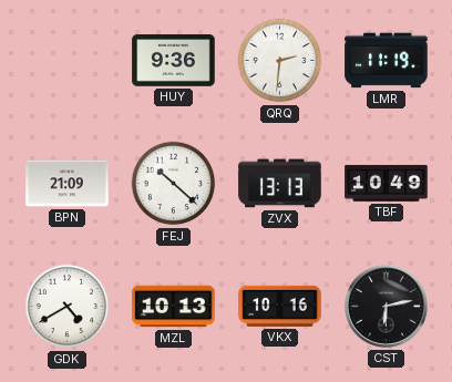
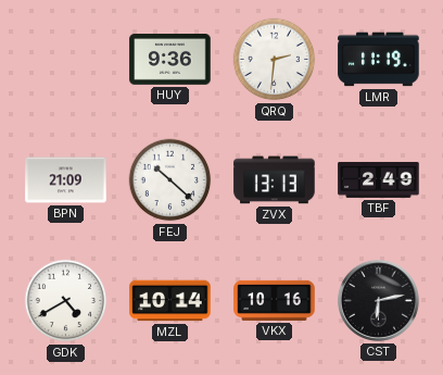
TBF: 10:49 -> 2:49 (379, 179)
MZL: 10:13 -> 10:14 (170, 301)
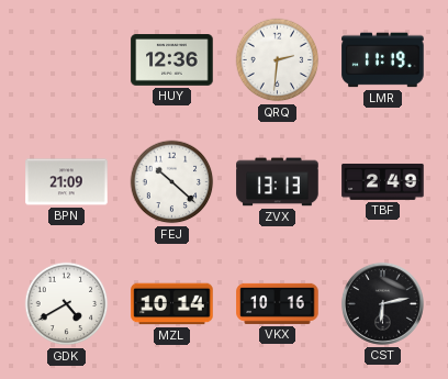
HUY: 9:36 -> 12:36 (172, 60)
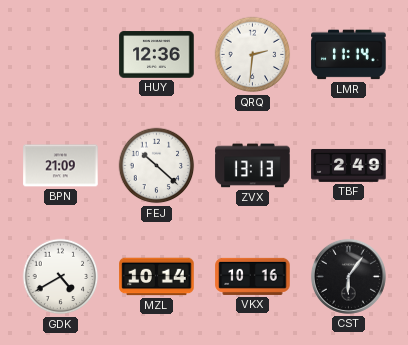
LMR: 11:19 -> 11:14 (349, 55)
CST: 6:13 -> 6:06 (348, 276)
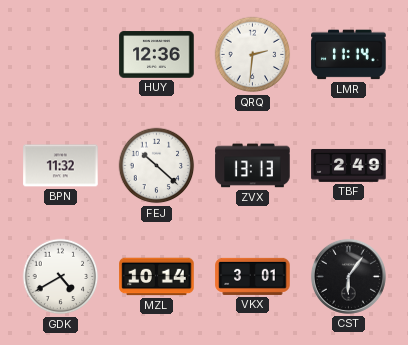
BPN: 21:09 -> 11:32 (61, 166)
VKX: 10:16 -> 3:01 (253, 276)
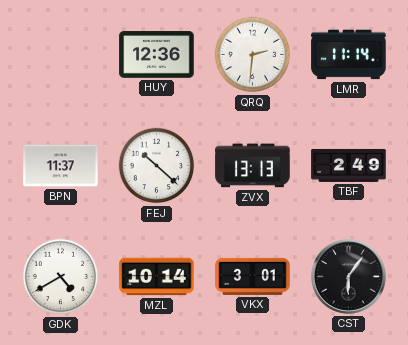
BPN: 11:32 -> 11:37 (61, 166)
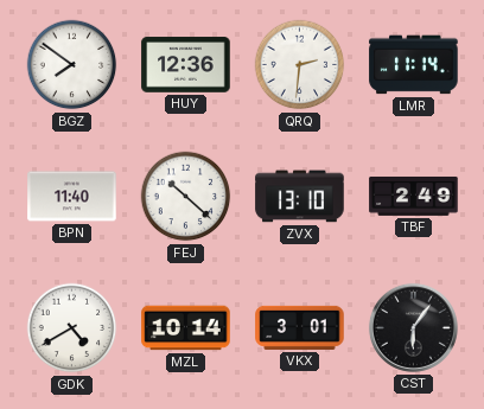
BGZ: none -> 7:51 (72, 65)
BPN: 11:37 -> 11:40 (72, 197)
ZVX: 13:13 -> 13:10 (300, 197)
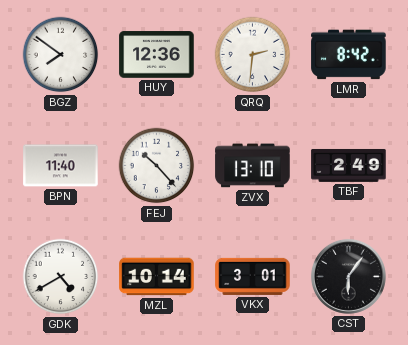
LMR: 11:14 -> 8:42 (349, 55)
FEJ: 10:22 -> 10:23 (157, 166)
